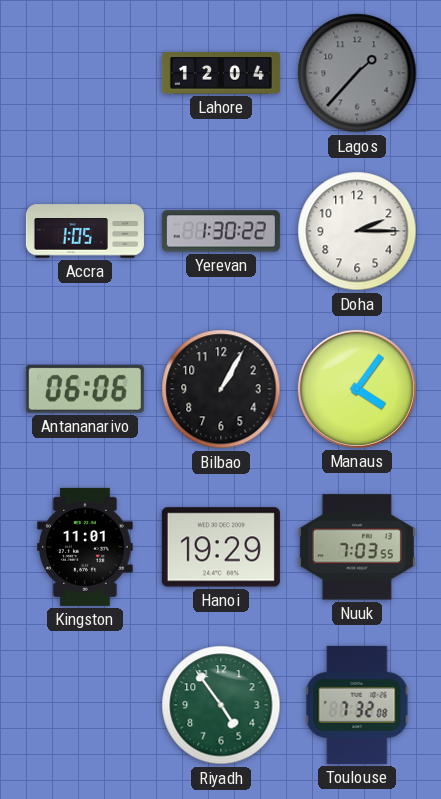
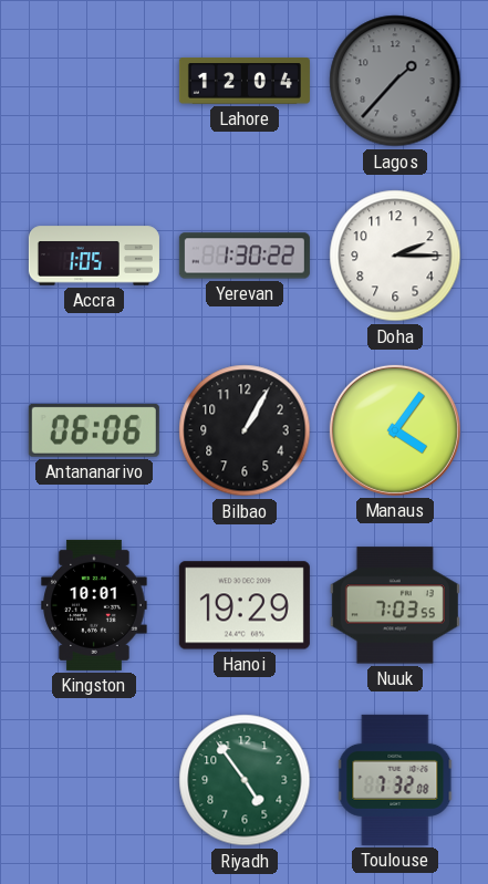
Kingston: 11:01 -> 10:01 (94, 605)
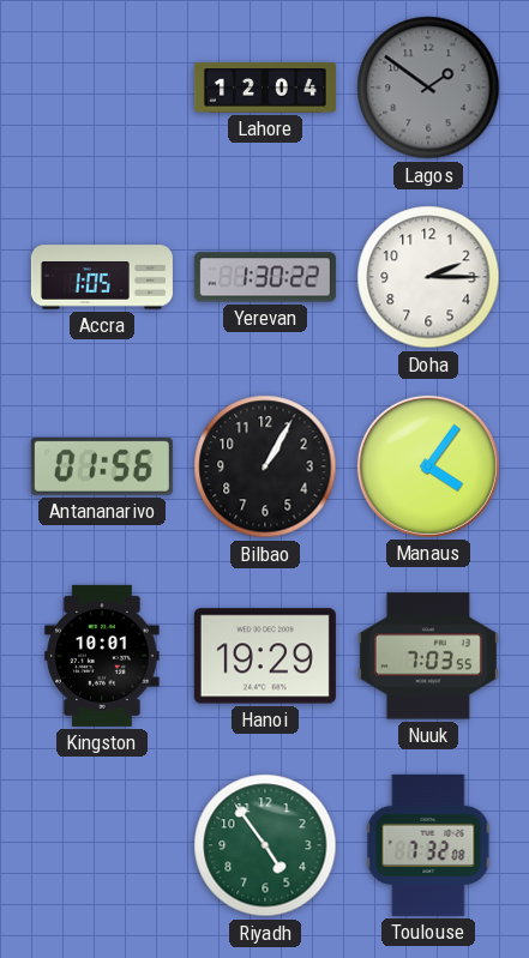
Lagos: 1:37 -> 1:51 (428, 88)
Antananarivo: 06:06 -> 01:56 (102, 466)
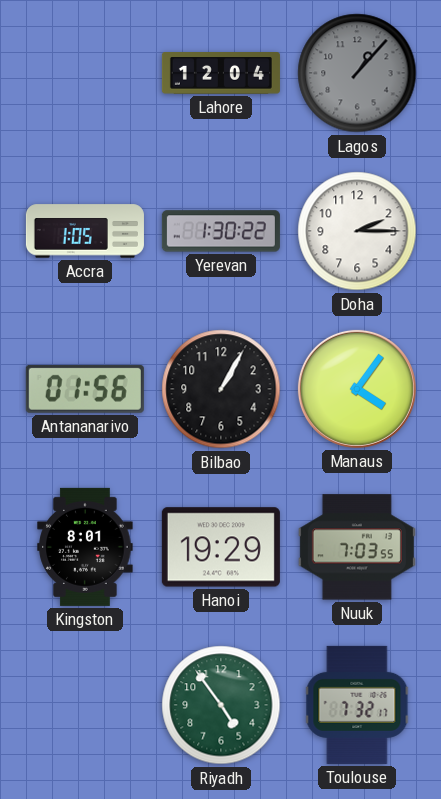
Lagos: 1:51 -> 1:07 (357, 73)
Kingston: 10:01 -> 8:01 (85, 547)
Toulouse: 7:32:08 -> 7:32:17 (357, 705)
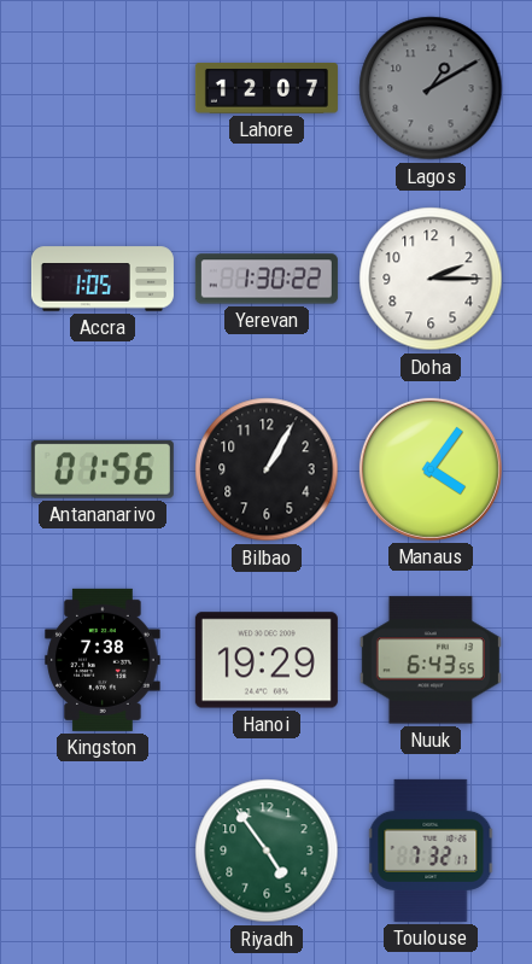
Lahore: 12:04 -> 12:07 (267, 89)
Lagos: 1:07 -> 1:10 (431, 88)
Kingston: 8:01 -> 7:38 (103, 660)
Nuuk: 7:03 -> 6:43 (431, 660)
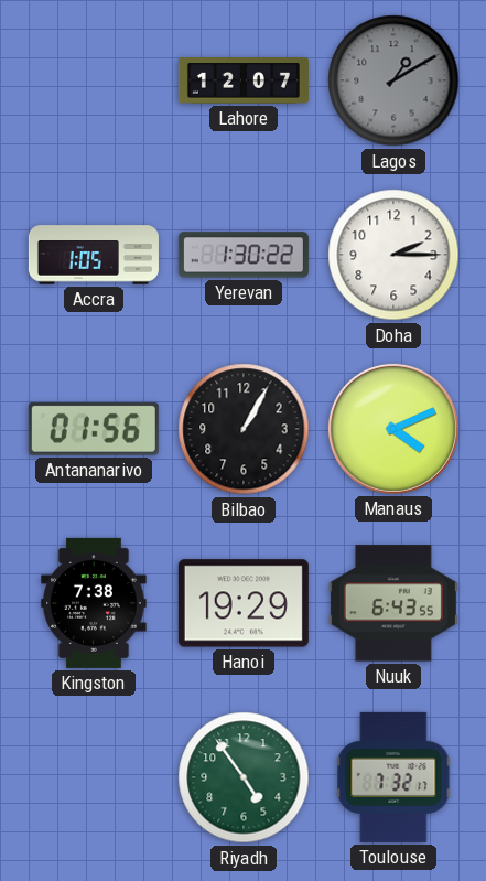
Manaus: 4:06 -> 4:11 (393, 429)
